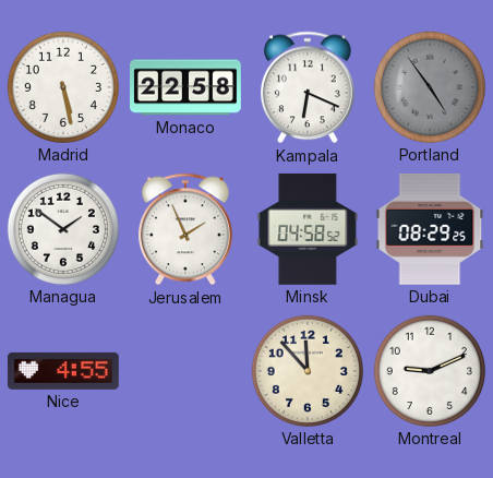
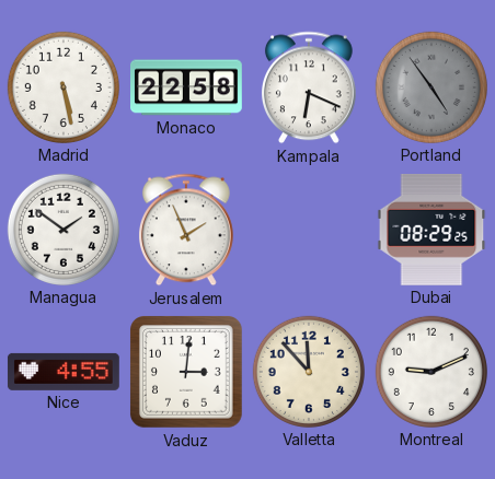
Minsk: 04:58 -> none (308, 229)
Vaduz: none -> 3:01 (187, 373)
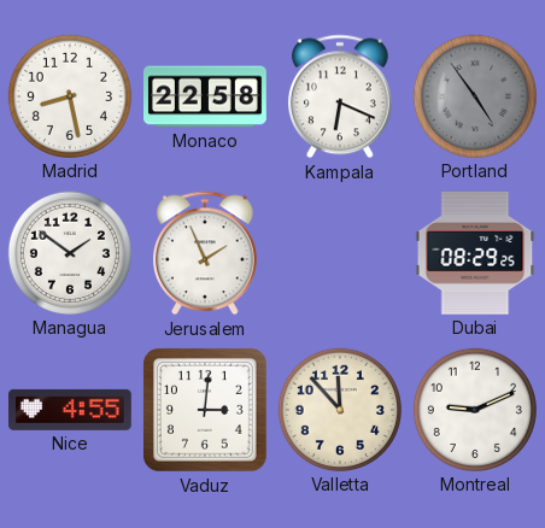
Madrid: 5:28 -> 8:28 (70, 96)
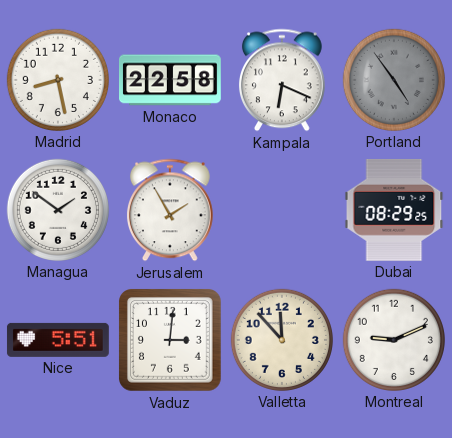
Jerusalem: 1:56 -> 1:55 (170, 210)
Nice: 4:55 -> 5:51 (58, 340)
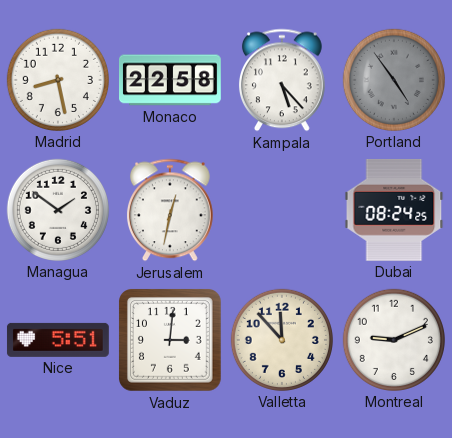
Kampala: 6:19 -> 5:23 (282, 80)
Jerusalem: 1:55 -> 12:32 (170, 210)
Dubai: 08:29 -> 08:24 (394, 210)
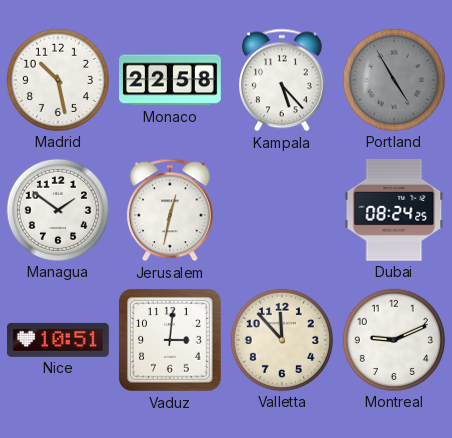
Madrid: 8:28 -> 10:28 (58, 80)
Portland: 4:54 -> 4:55 (394, 80)
Nice: 5:51 -> 10:51 (58, 340)
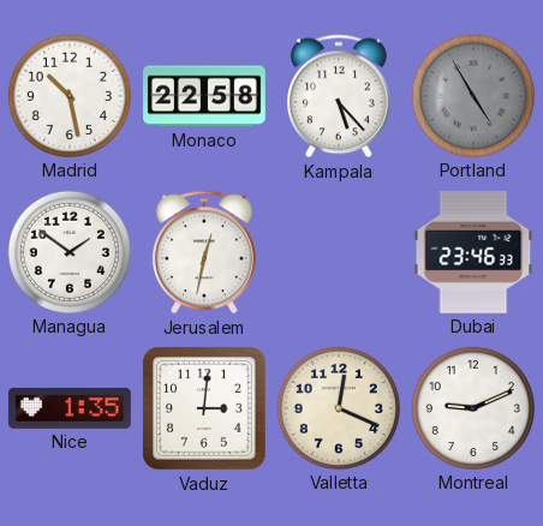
Dubai: 08:24 -> 23:46 (473, 252)
Nice: 10:51 -> 1:35 (70, 408)
Valletta: 11:53 -> 12:19 (339, 408)
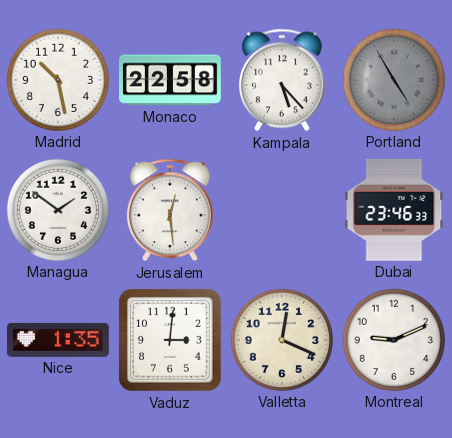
Jerusalem: 12:32 -> 12:29 (170, 210)
